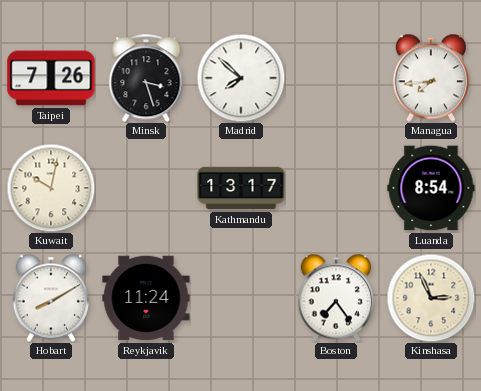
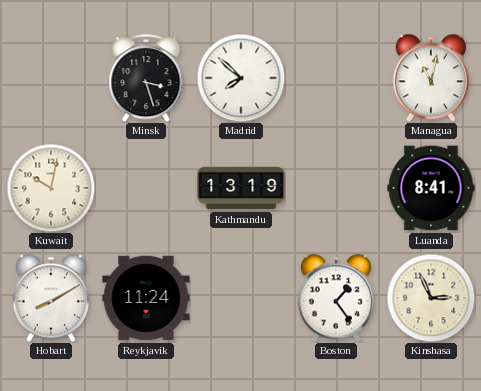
Taipei: 7:26 -> none (51, 78)
Managua: 7:44 -> 11:02 (430, 78)
Kathmandu: 13:17 -> 13:19 (241, 188)
Luanda: 8:54 -> 8:41 (431, 188)
Boston: 7:24 -> 1:24 (335, 298)
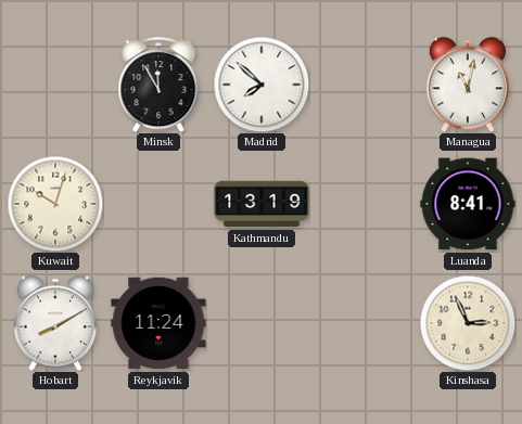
Minsk: 3:27 -> 11:55 (158, 85)
Kuwait: 10:02 -> 10:03 (55, 204)
Boston: 1:24 -> none (335, 298)
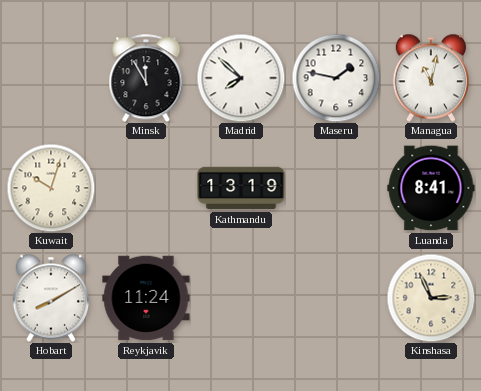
Maseru: none -> 1:47 (336, 78)
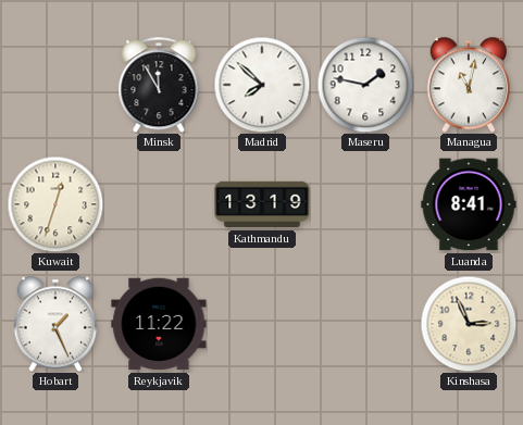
Kuwait: 10:03 -> 12:33 (55, 204)
Hobart: 8:10 -> 1:26 (54, 324)
Reykjavik: 11:24 -> 11:22 (159, 324)
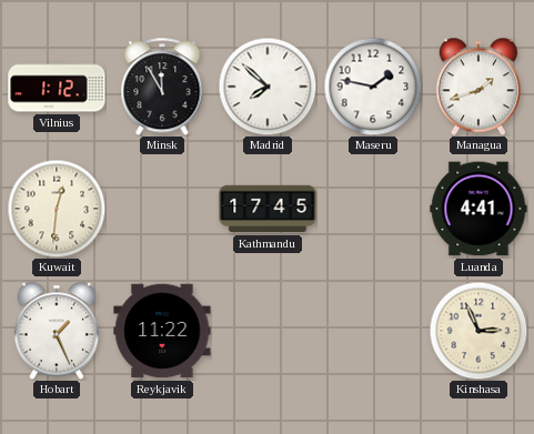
Vilnius: none -> 1:12 (57, 87)
Managua: 11:02 -> 1:42 (477, 87)
Kuwait: 12:33 -> 12:31 (57, 209)
Kathmandu: 13:19 -> 17:45 (268, 209)
Luanda: 8:41 -> 4:41 (478, 209)
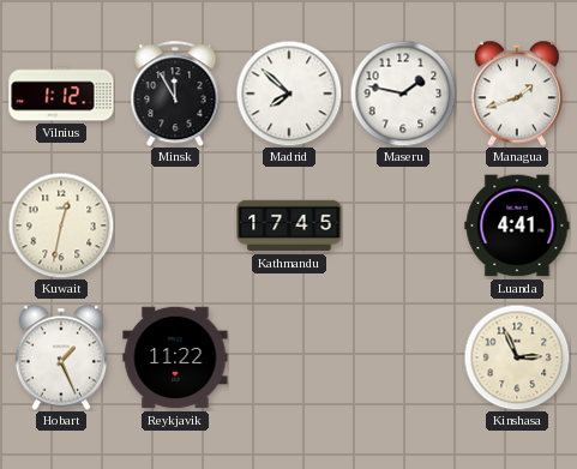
Kuwait: 12:31 -> 12:32 (61, 226)
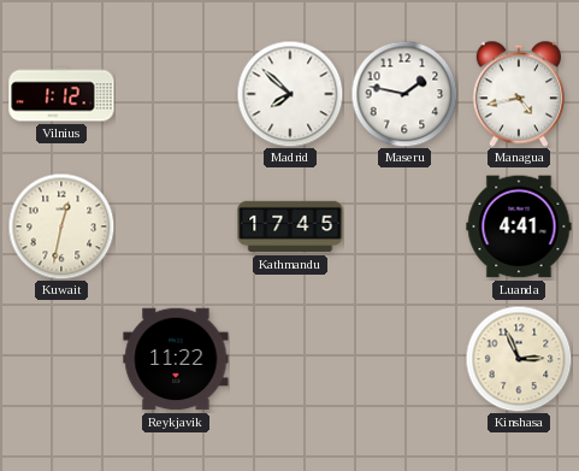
Minsk: 11:55 -> none (175, 94)
Managua: 1:42 -> 4:43 (518, 94)
Hobart: 1:26 -> none (60, 357)
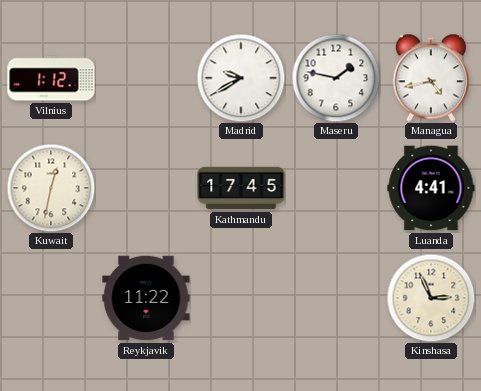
Madrid: 7:52 -> 9:40 (241, 78)
